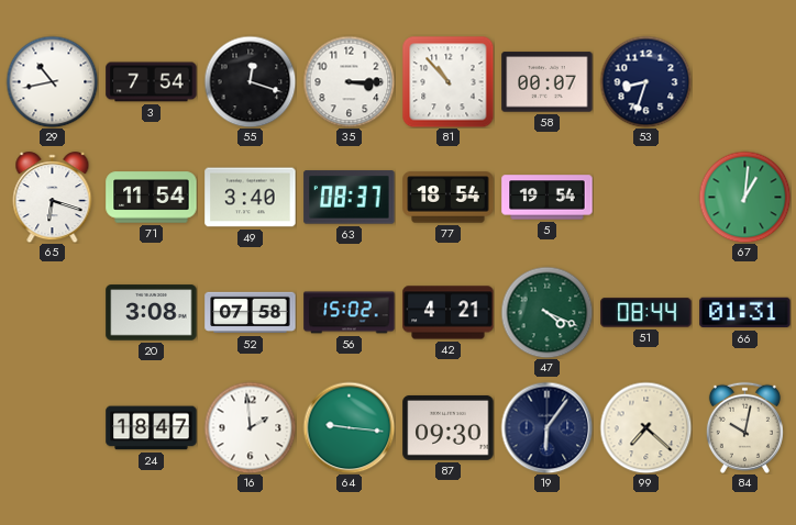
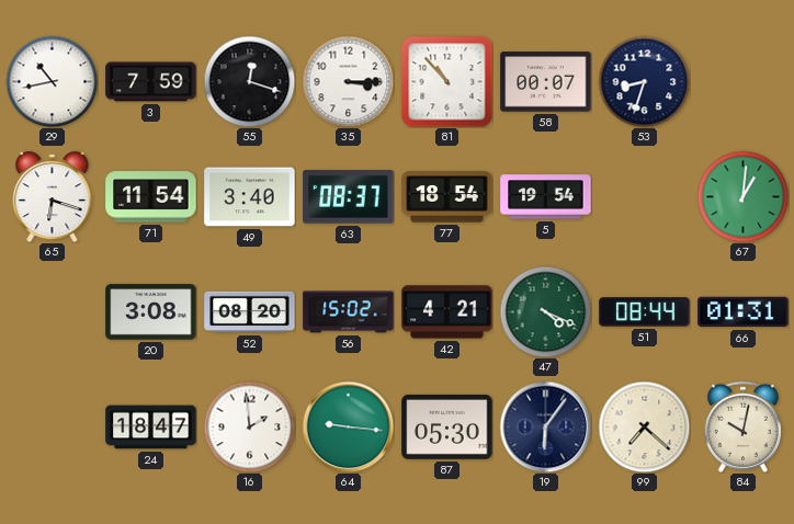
3: 7:54 -> 7:59 (151, 82)
52: 07:58 -> 08:20 (250, 312)
87: 09:30 -> 05:30 (447, 426)
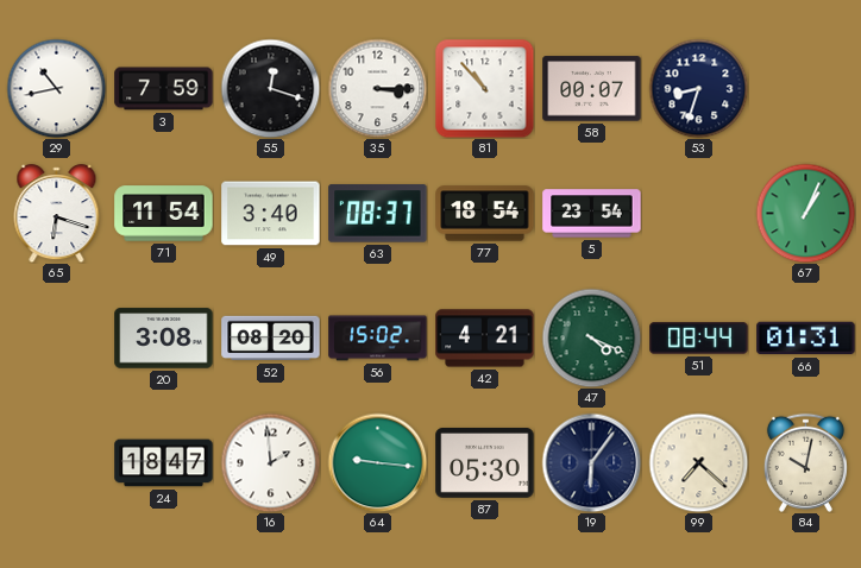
5: 19:54 -> 23:54 (592, 214)
67: 1:01 -> 1:04 (805, 213)
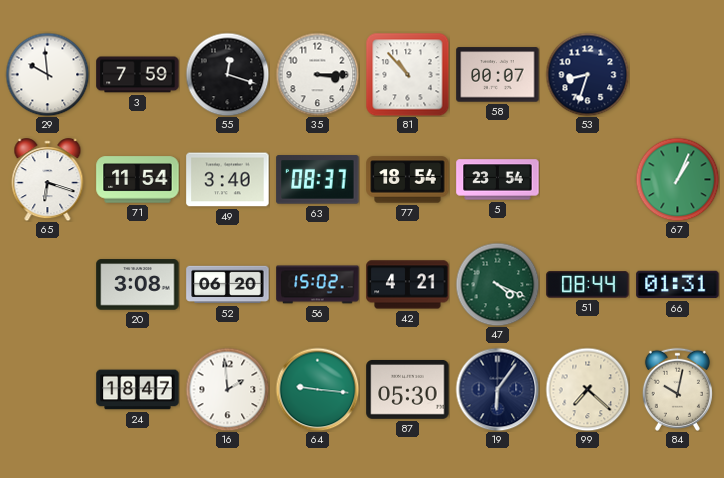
29: 10:43 -> 9:59 (47, 74)
52: 08:20 -> 06:20 (228, 285)
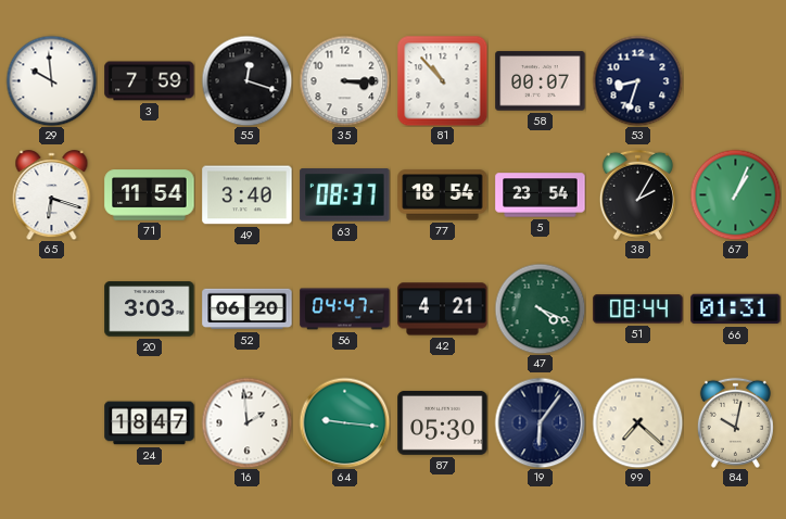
38: none -> 2:05 (637, 194)
20: 3:08 -> 3:03 (150, 309)
56: 15:02 -> 04:47 (345, 309)
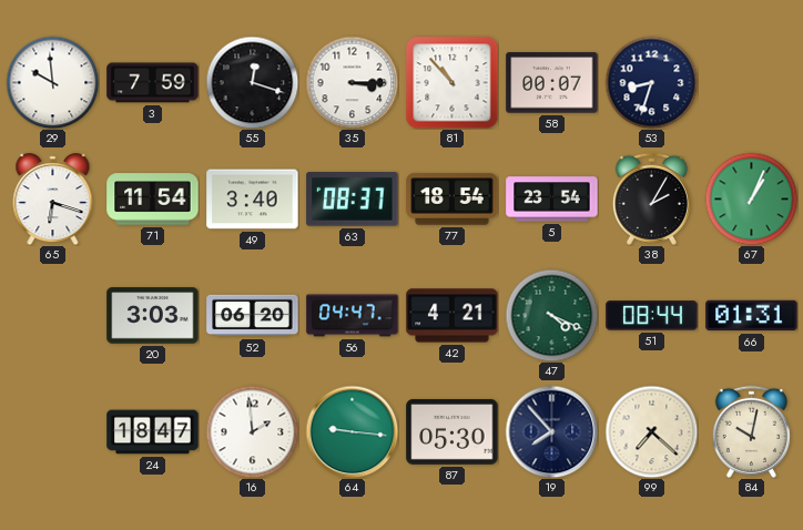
19: 6:06 -> 7:53 (551, 431)
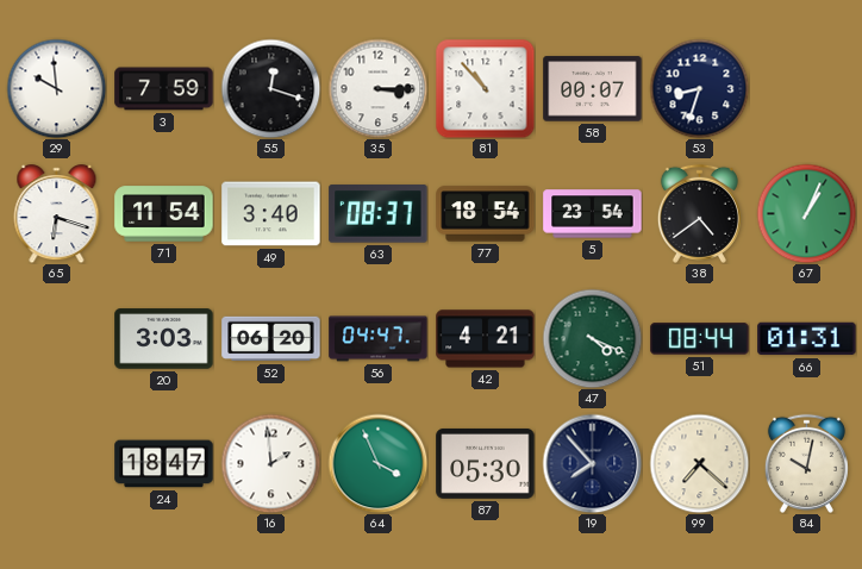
38: 2:05 -> 4:39 (699, 213)
64: 9:16 -> 3:56 (377, 463)
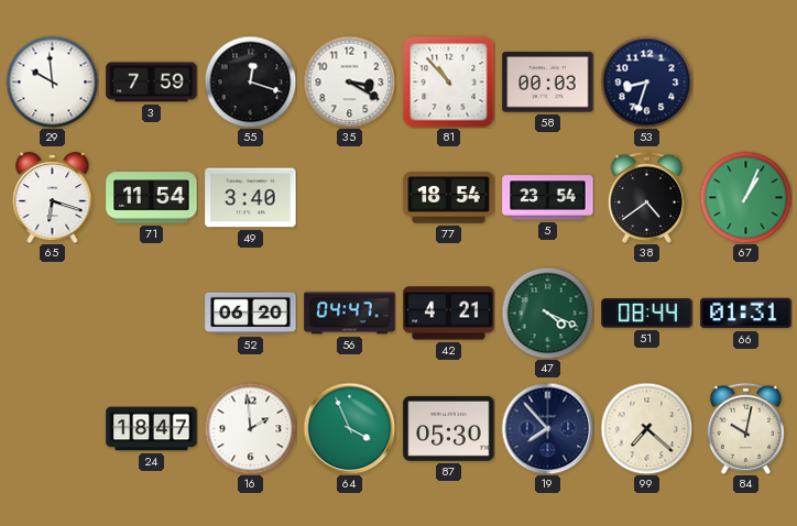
35: 3:15 -> 3:20 (349, 81)
58: 00:07 -> 00:03 (548, 83)
63: 08:37 -> none (379, 214)
20: 3:03 -> none (164, 339)
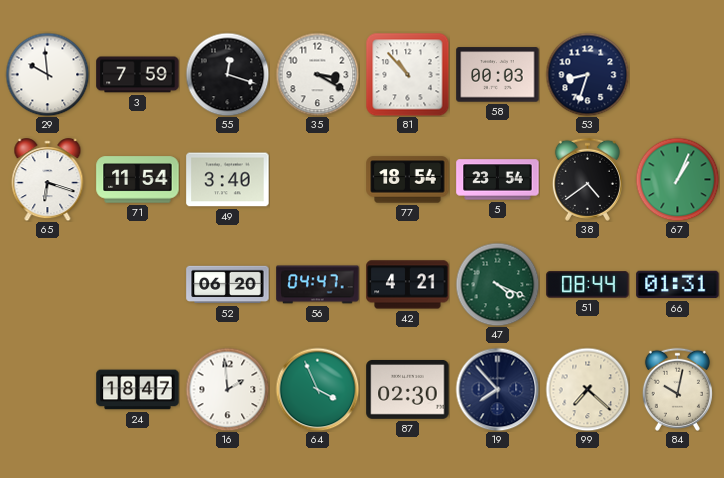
87: 05:30 -> 02:30 (408, 389)
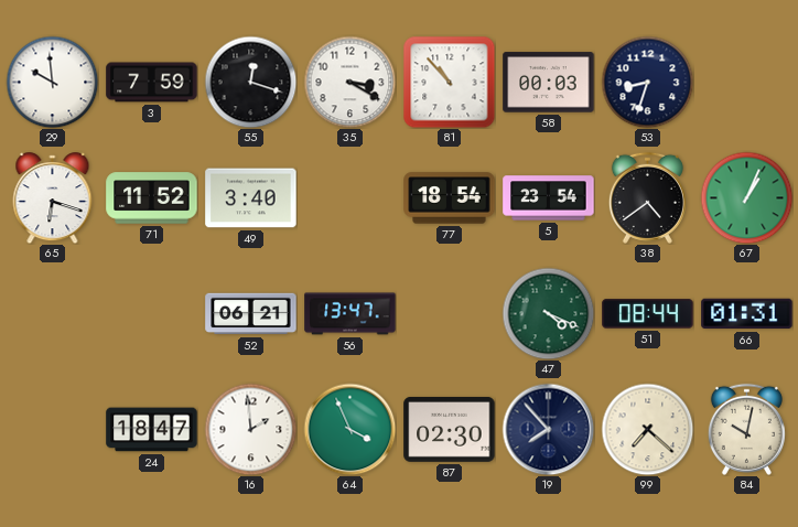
71: 11:54 -> 11:52 (152, 198)
52: 06:20 -> 06:21 (251, 314)
56: 04:47 -> 13:47 (351, 314)
42: 4:21 -> none (408, 285)
